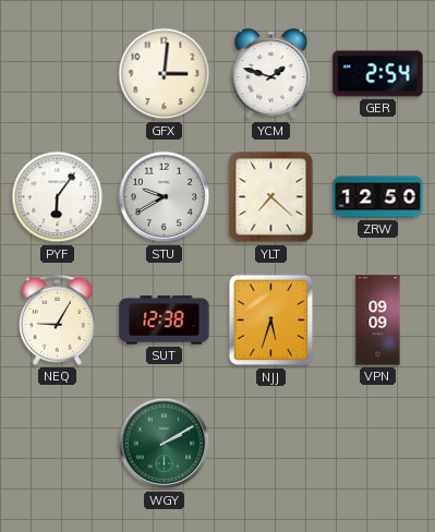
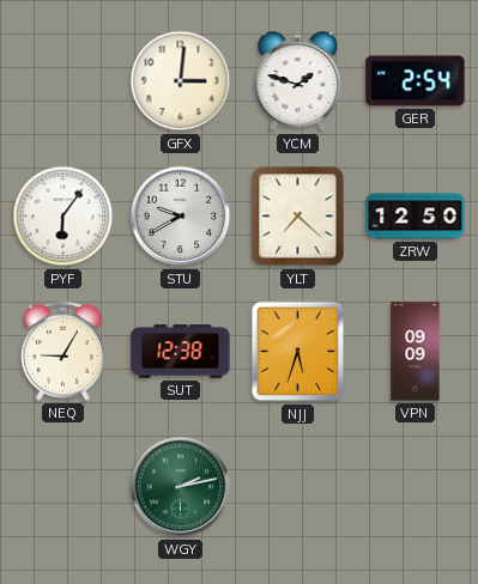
WGY: 2:10 -> 2:13 (181, 487)
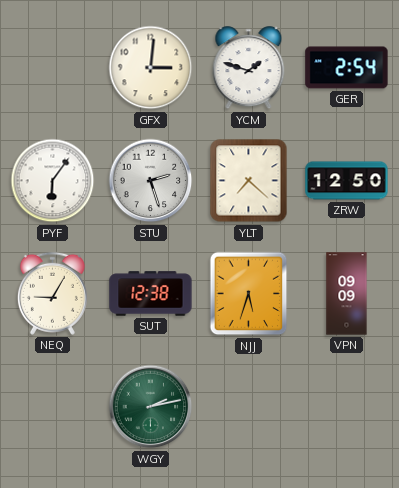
STU: 9:40 -> 2:27 (151, 181)
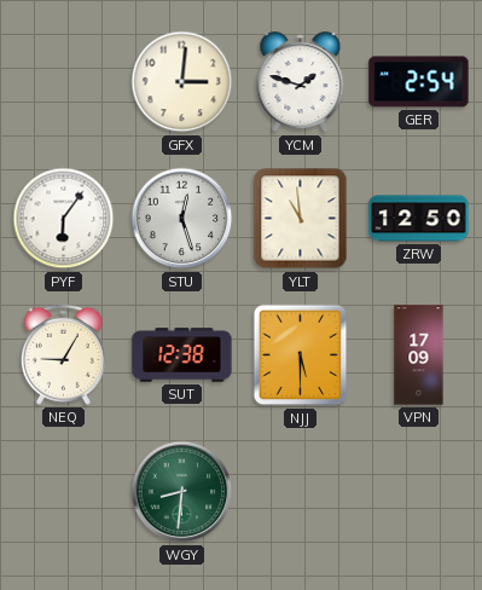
STU: 2:27 -> 12:27 (182, 219)
YLT: 7:22 -> 10:59 (301, 219)
NJJ: 5:33 -> 5:30 (301, 355)
VPN: 09:09 -> 17:09 (419, 355)
WGY: 2:13 -> 8:31 (182, 492)
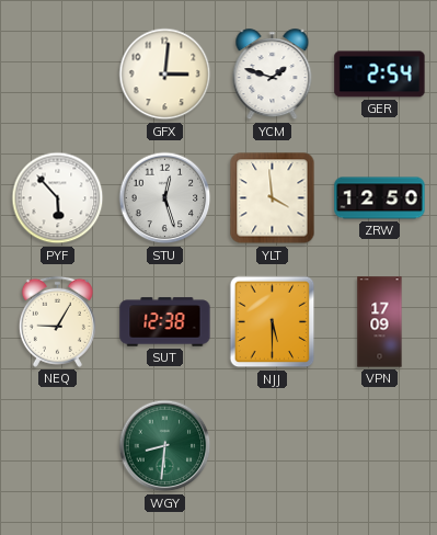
PYF: 6:06 -> 5:53 (58, 198)
YLT: 10:59 -> 3:59 (273, 198)
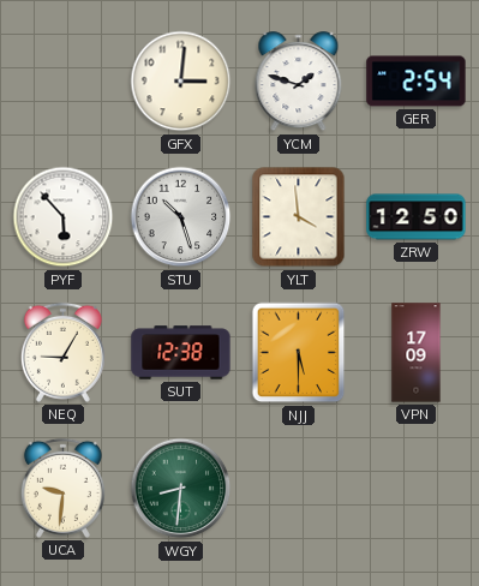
STU: 12:27 -> 10:27 (181, 217)
UCA: none -> 9:31 (62, 488)
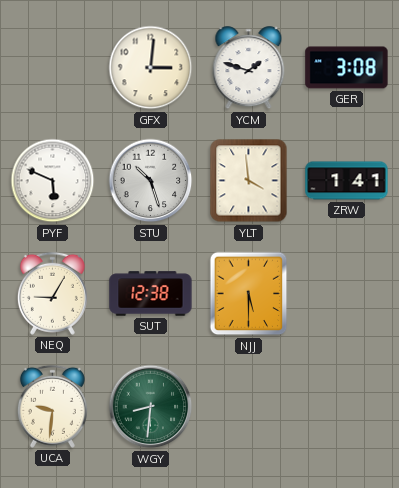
GER: 2:54 -> 3:08 (347, 68)
PYF: 5:53 -> 5:49 (53, 181)
ZRW: 12:50 -> 1:41 (347, 181)
VPN: 17:09 -> none (417, 353)
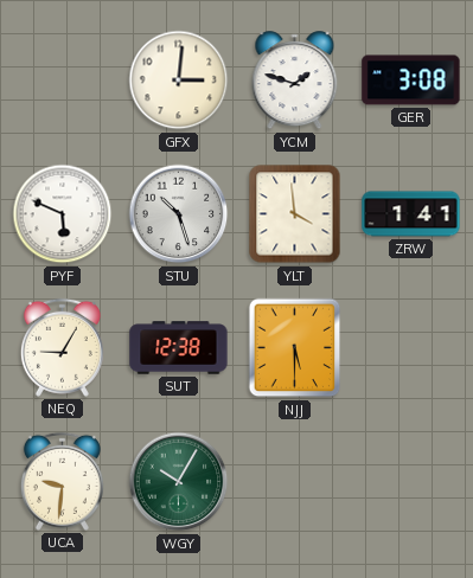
WGY: 8:31 -> 10:05 (179, 482)
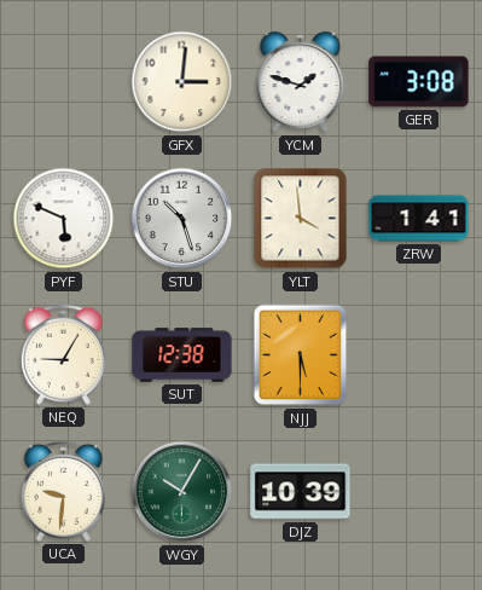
DJZ: none -> 10:39 (301, 492)
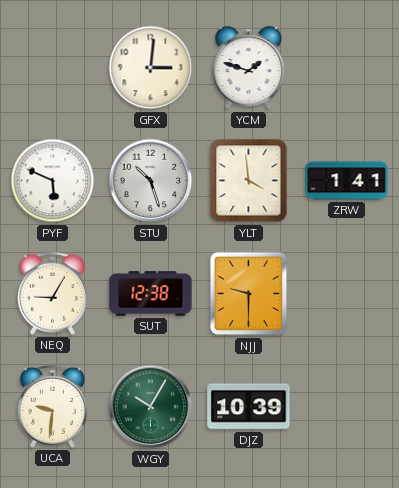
GER: 3:08 -> none (419, 82)
NJJ: 5:30 -> 9:30 (249, 294)
